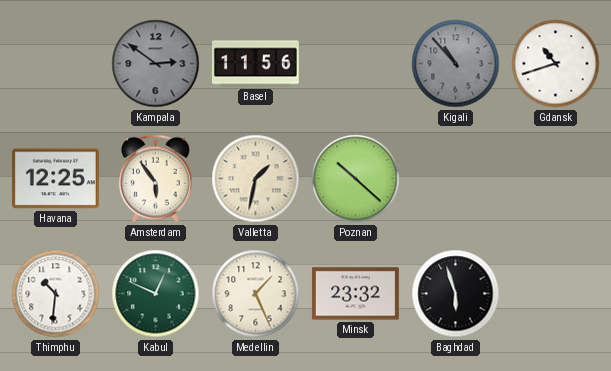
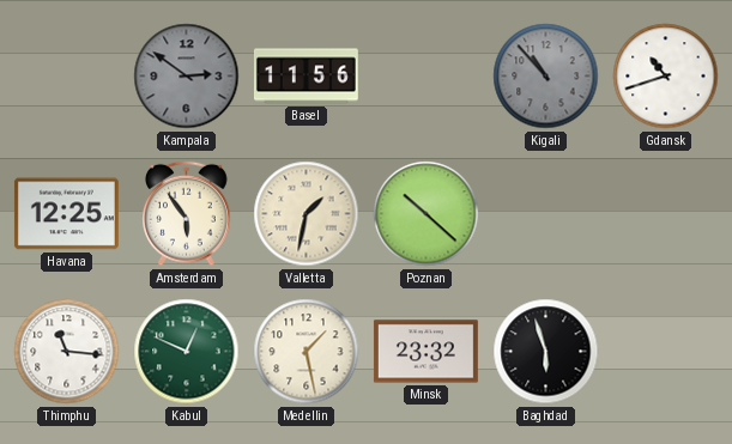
Thimphu: 10:31 -> 11:16 (67, 352)
Medellin: 1:26 -> 1:28 (307, 352)
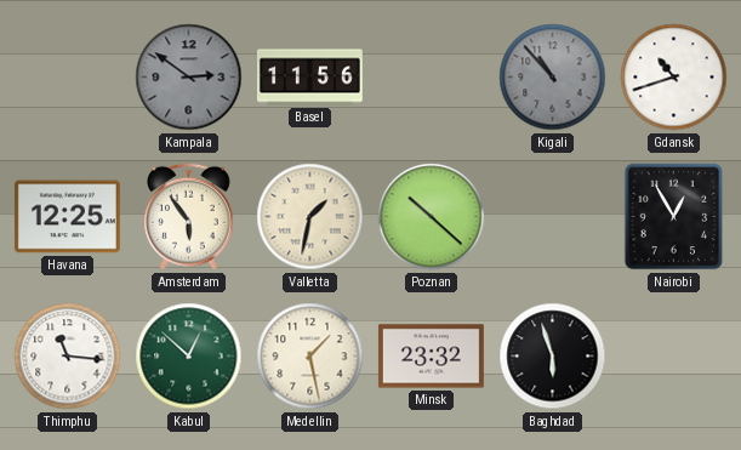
Nairobi: none -> 12:55 (674, 217)
Kabul: 12:49 -> 12:52 (189, 357)
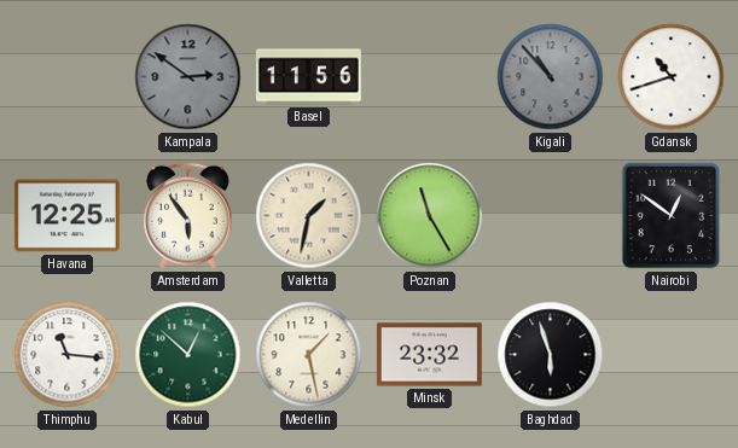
Poznan: 10:22 -> 11:25 (430, 216)
Nairobi: 12:55 -> 12:51 (672, 216)
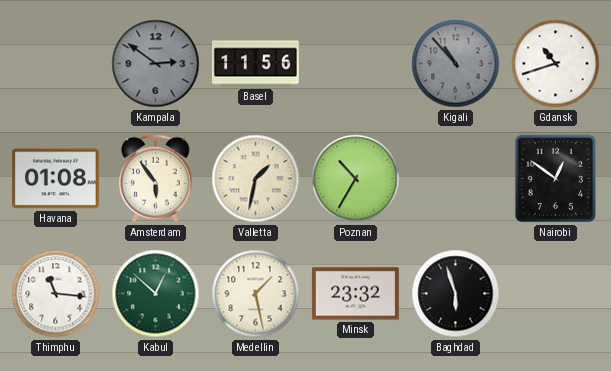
Havana: 12:25 -> 01:08 (55, 179)
Poznan: 11:25 -> 10:35 (356, 179)
